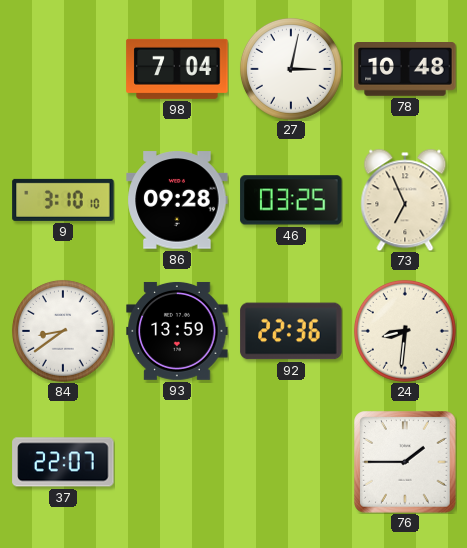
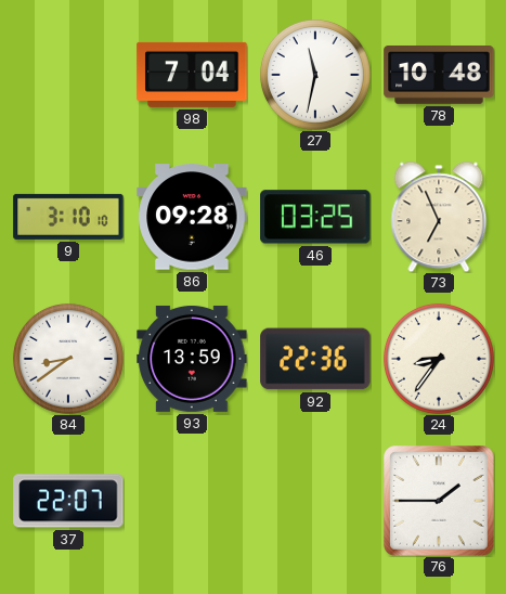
27: 3:02 -> 11:32 (315, 75)
24: 8:31 -> 8:36 (439, 359)
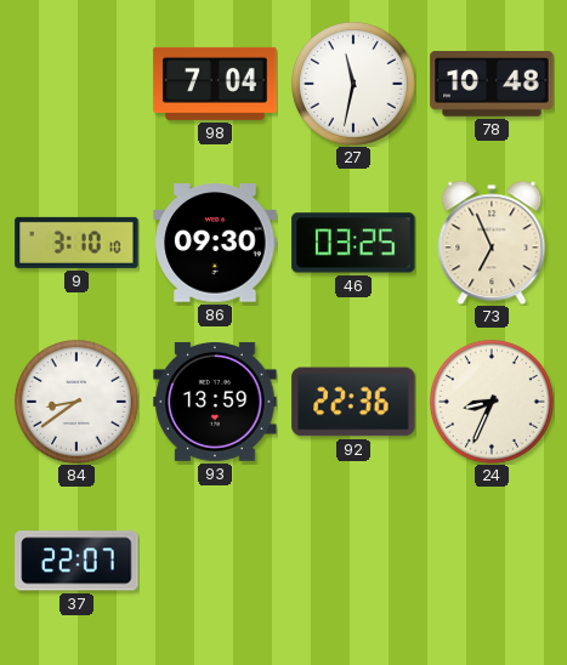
86: 09:28 -> 09:30 (215, 243)
24: 8:36 -> 8:34 (492, 402)
76: 1:45 -> none (439, 501)
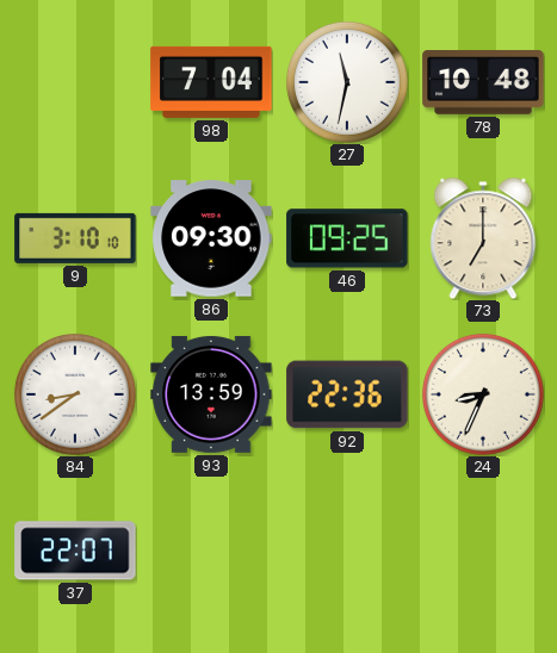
46: 03:25 -> 09:25 (347, 238)
73: 6:56 -> 7:00 (483, 238)
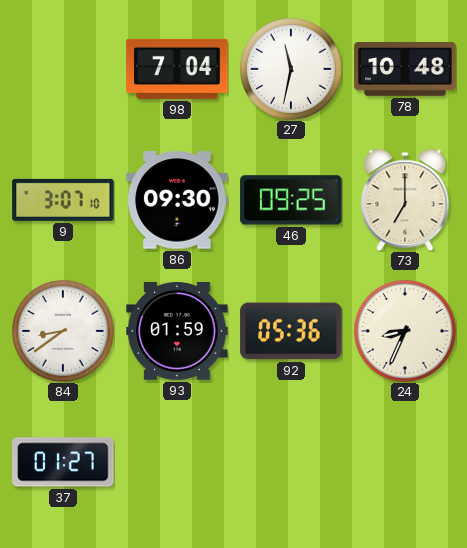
9: 3:10 -> 3:07 (63, 200)
93: 13:59 -> 01:59 (177, 331)
92: 22:36 -> 05:36 (291, 331)
37: 22:07 -> 01:27 (63, 462)
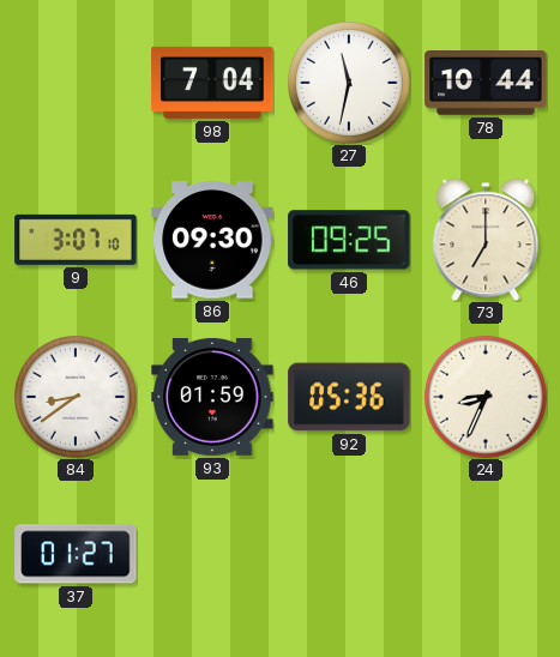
78: 10:48 -> 10:44 (486, 84)
